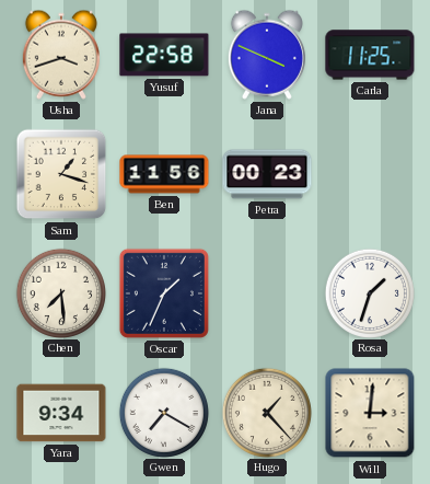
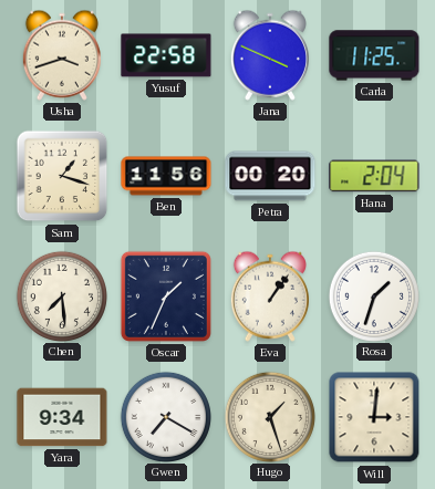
Petra: 00:23 -> 00:20 (270, 176)
Hana: none -> 2:04 (374, 176)
Eva: none -> 1:06 (270, 296)
Hugo: 1:23 -> 1:27 (270, 416)
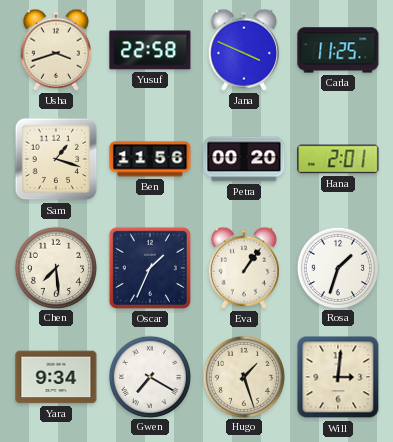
Hana: 2:04 -> 2:01 (338, 159)
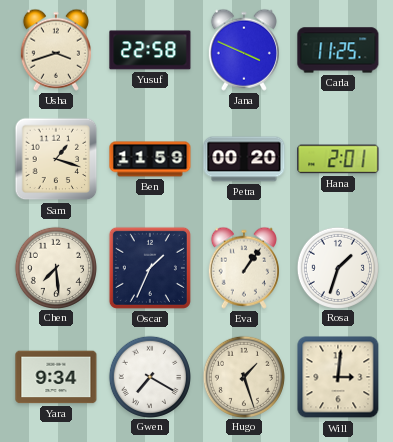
Ben: 11:56 -> 11:59 (150, 159)
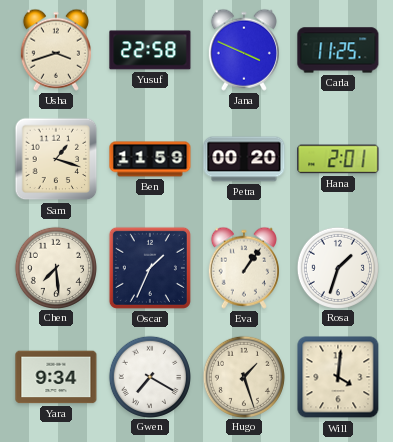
Will: 3:01 -> 4:01 (338, 377)
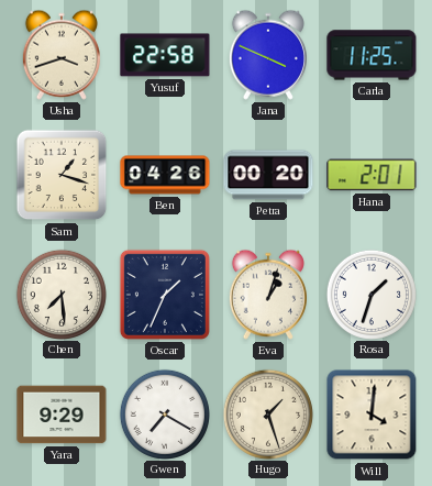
Ben: 11:59 -> 04:26 (165, 175)
Eva: 1:06 -> 1:03 (268, 295)
Yara: 9:34 -> 9:29 (62, 415)
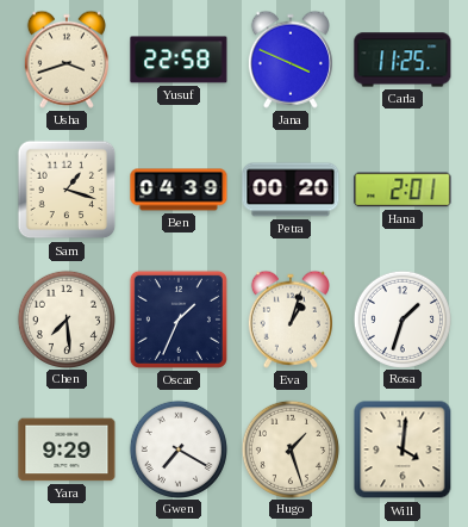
Ben: 04:26 -> 04:39 (179, 190)
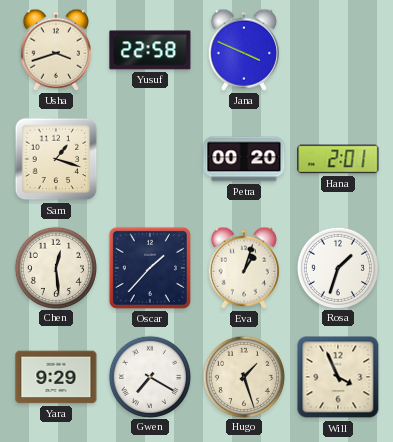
Carla: 11:25 -> none (403, 60)
Ben: 04:39 -> none (179, 190)
Chen: 7:29 -> 12:29 (56, 267)
Oscar: 1:34 -> 1:37 (150, 268)
Will: 4:01 -> 3:56 (338, 377)
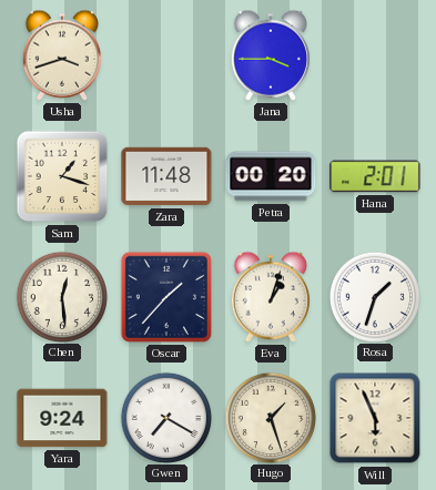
Yusuf: 22:58 -> none (150, 50)
Jana: 3:49 -> 3:45 (271, 55)
Zara: none -> 11:48 (166, 176)
Yara: 9:29 -> 9:24 (62, 418)
Will: 3:56 -> 5:56 (375, 418)
